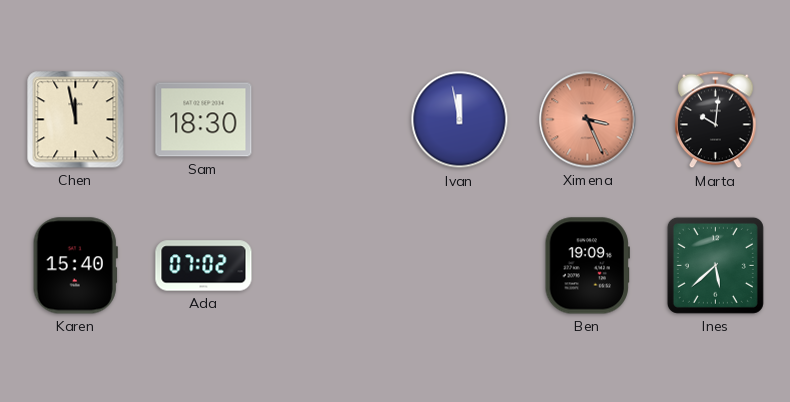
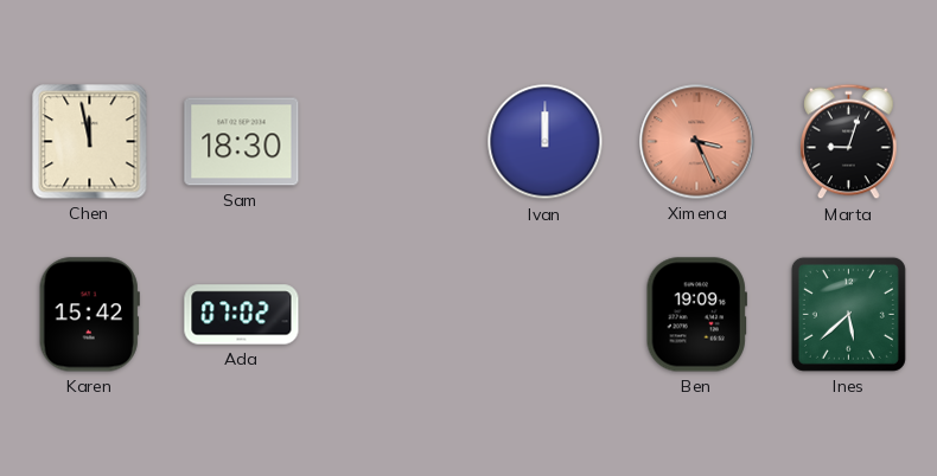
Ivan: 11:58 -> 12:00 (546, 142)
Marta: 10:01 -> 9:03 (849, 142)
Karen: 15:40 -> 15:42 (89, 315)
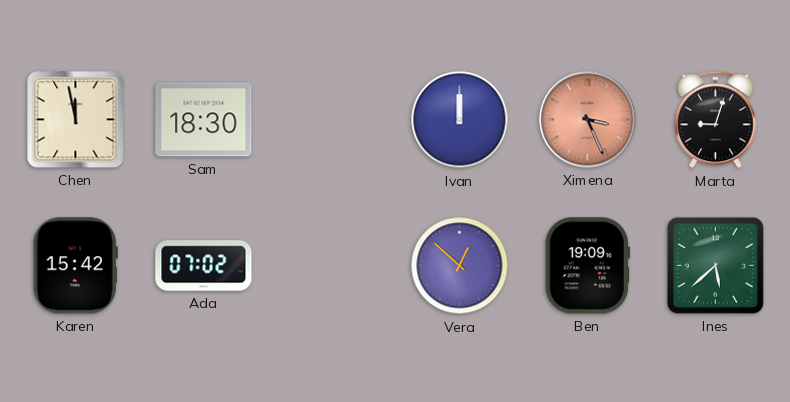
Vera: none -> 12:52 (460, 266)
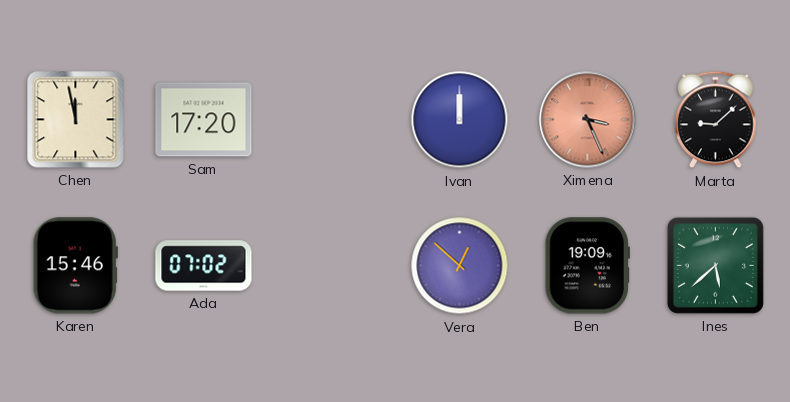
Sam: 18:30 -> 17:20 (204, 120)
Marta: 9:03 -> 9:08 (716, 120)
Karen: 15:42 -> 15:46 (75, 266)
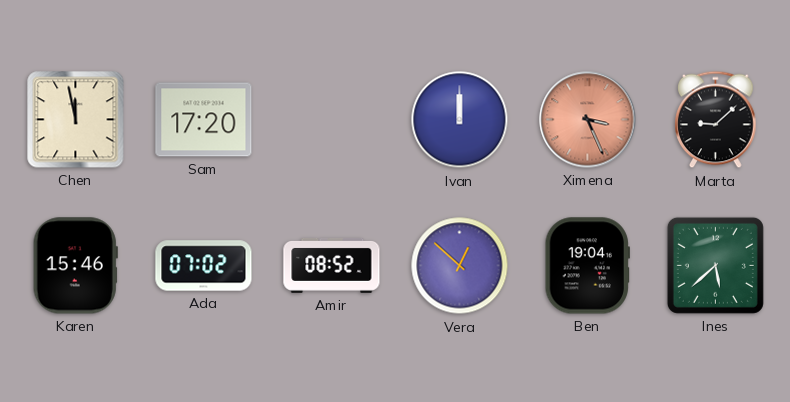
Amir: none -> 08:52 (332, 265)
Ben: 19:09 -> 19:04 (587, 266)
